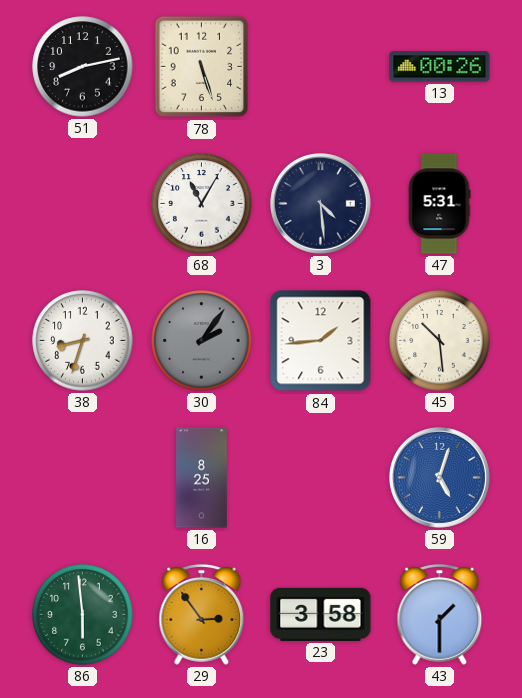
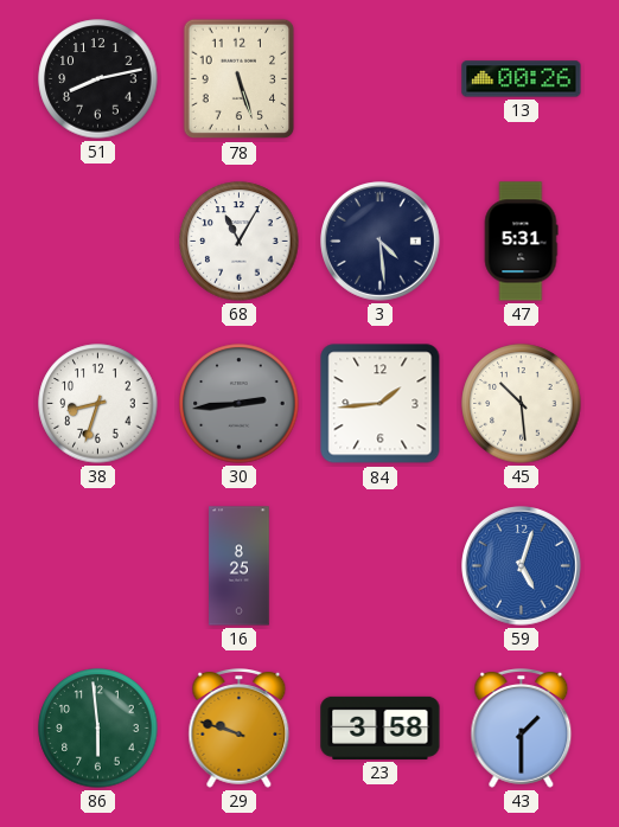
30: 2:06 -> 2:44 (240, 404)
29: 2:54 -> 9:48 (240, 729)
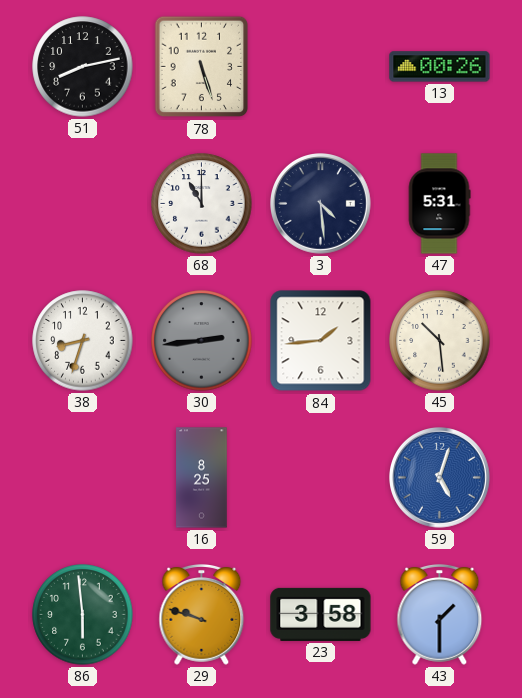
68: 11:05 -> 11:00 (202, 204)
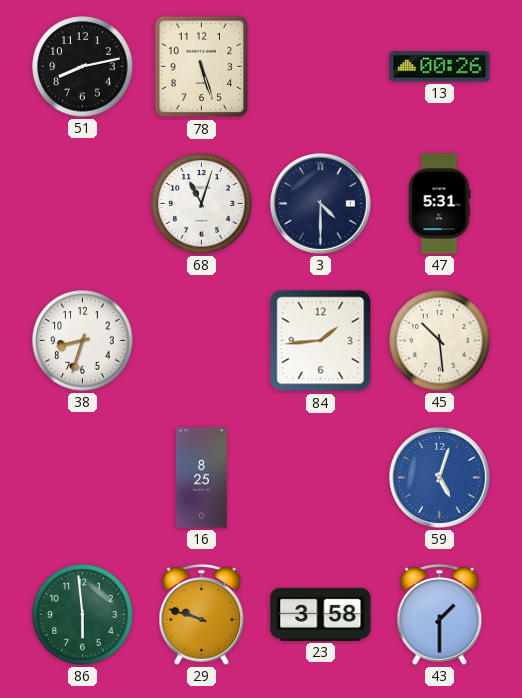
68: 11:00 -> 11:03 (202, 204)
3: 4:29 -> 4:30 (321, 204)
30: 2:44 -> none (202, 341)
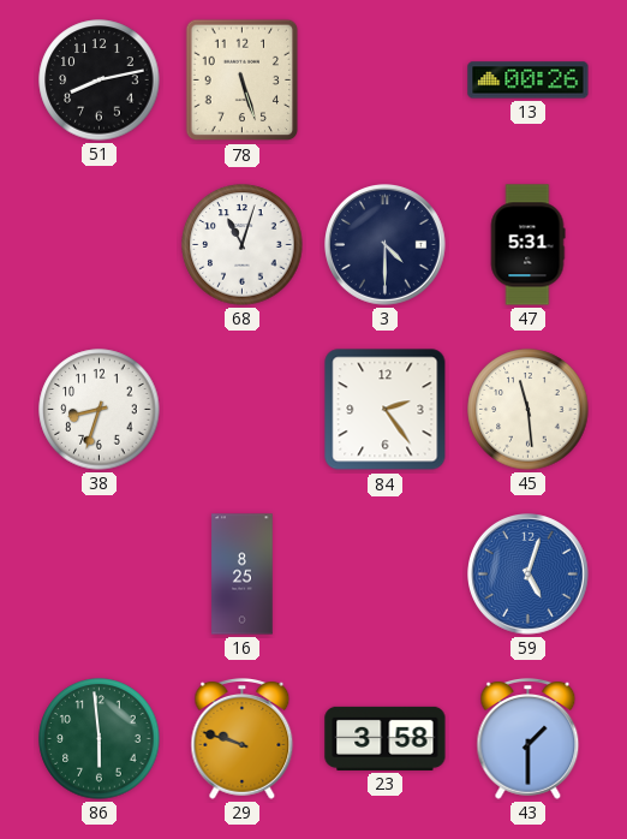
84: 1:44 -> 2:24 (386, 410)
45: 10:29 -> 11:29 (529, 410)
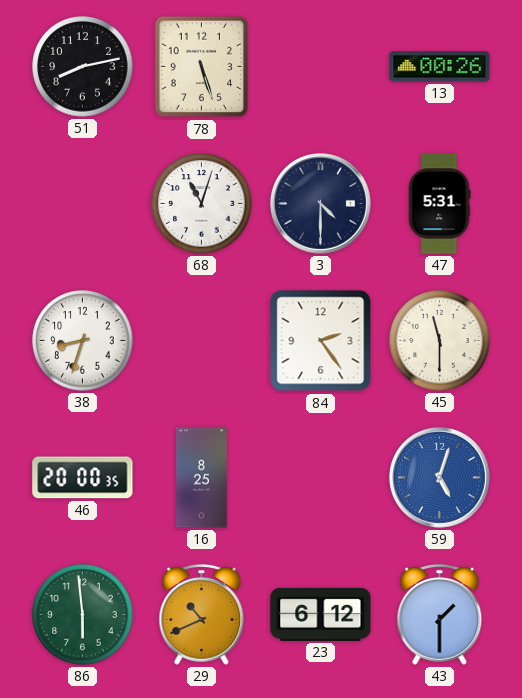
45: 11:29 -> 11:30 (440, 341)
46: none -> 20:00 (83, 478)
29: 9:48 -> 10:41 (202, 615)
23: 3:58 -> 6:12 (321, 614)
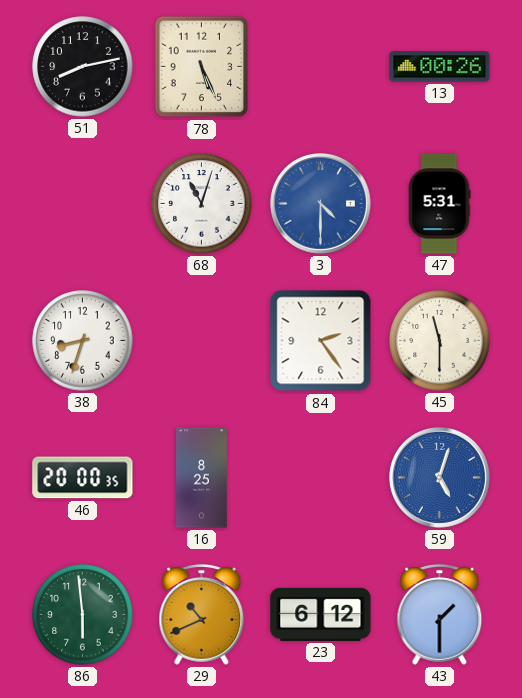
78: 5:27 -> 5:26 (202, 67)
3 dial: navy -> blue (321, 204)
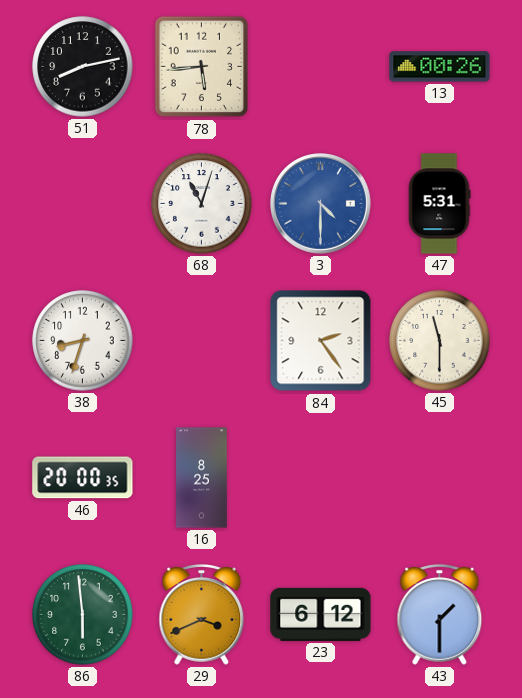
78: 5:26 -> 5:44 (202, 67)
59: 5:03 -> none (440, 478)
29: 10:41 -> 3:41 (202, 615)
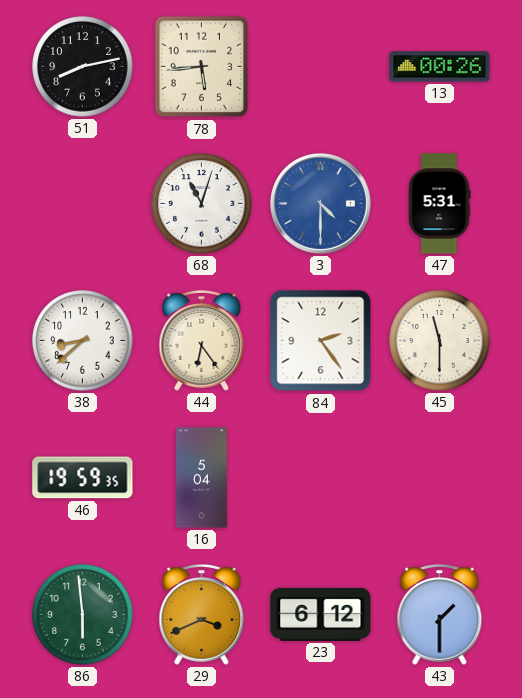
38: 8:33 -> 8:38 (83, 341)
44: none -> 6:24 (202, 341)
46: 20:00 -> 19:59 (83, 478)
16: 8:25 -> 5:04 (202, 478)
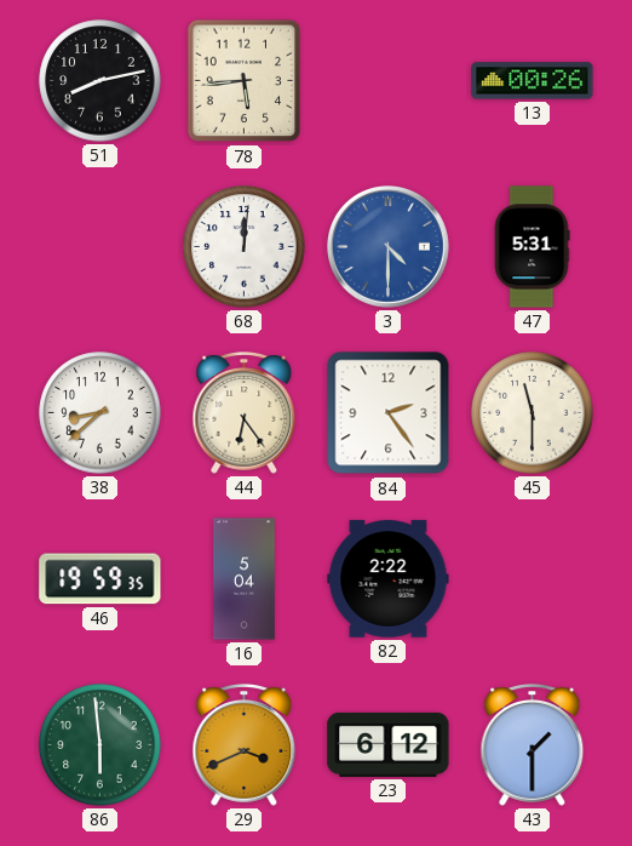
68: 11:03 -> 12:01 (245, 247)
82: none -> 2:22 (389, 579)
